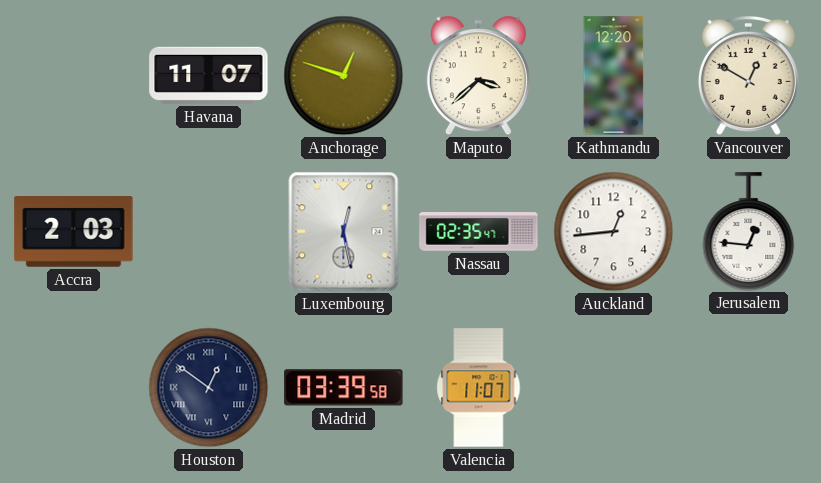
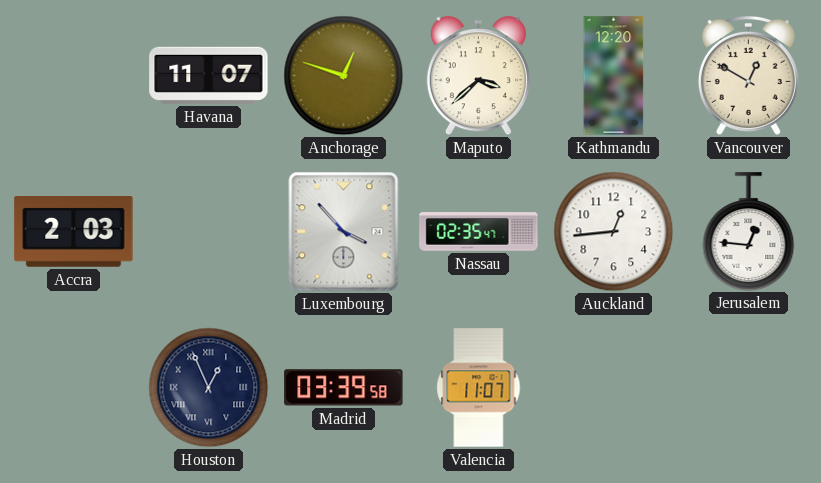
Luxembourg: 12:28 -> 3:53 (344, 232)
Houston: 12:51 -> 12:56 (209, 388)
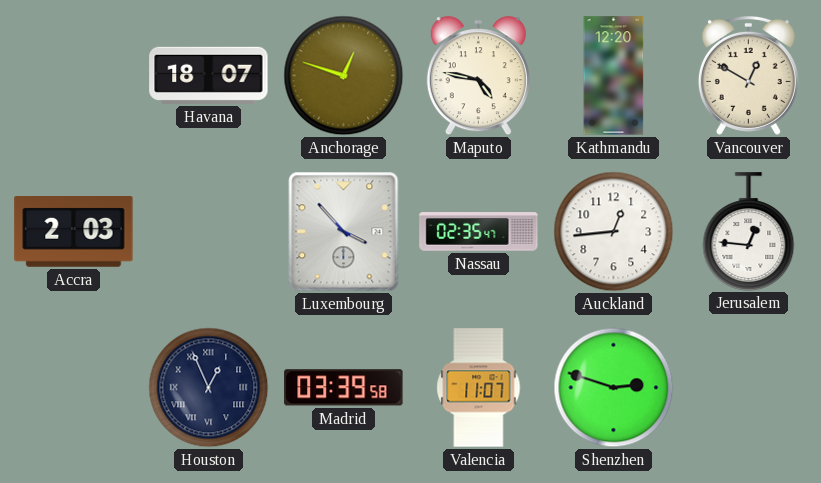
Havana: 11:07 -> 18:07 (209, 75)
Maputo: 3:38 -> 4:47 (478, 76)
Shenzhen: none -> 2:48 (614, 388)
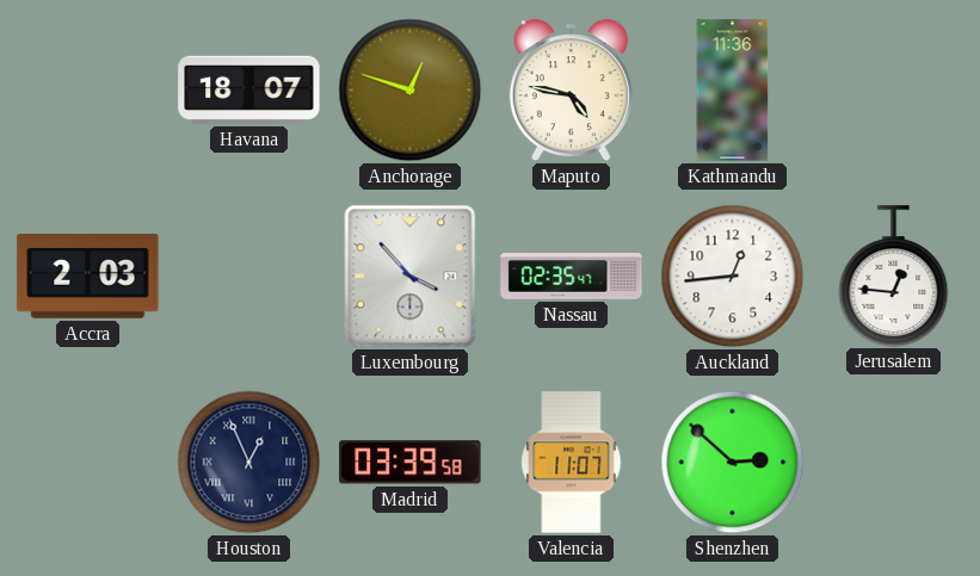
Kathmandu: 12:20 -> 11:36 (733, 91)
Vancouver: 12:50 -> none (748, 75)
Shenzhen: 2:48 -> 2:52 (733, 463)
